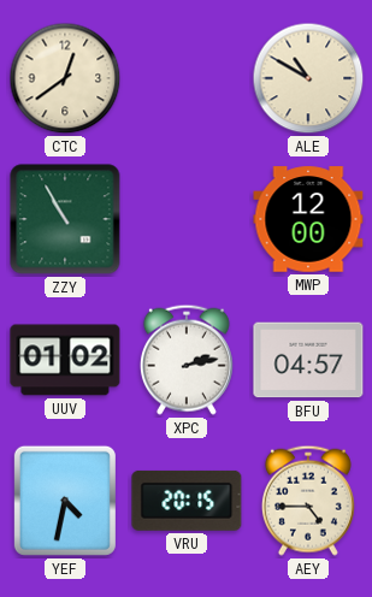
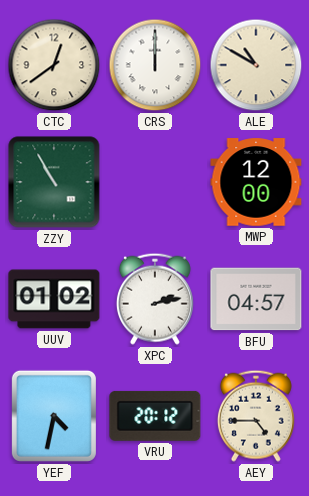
CRS: none -> 12:00 (155, 65)
VRU: 20:15 -> 20:12 (155, 416)
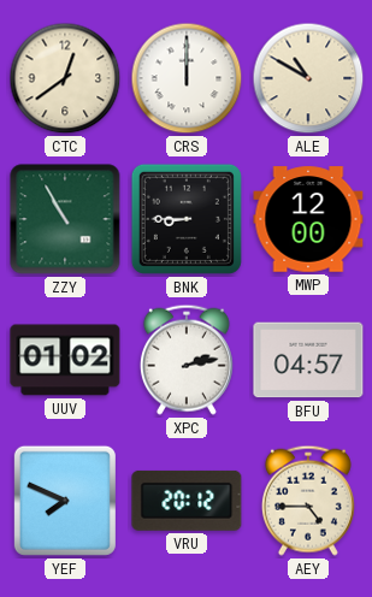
BNK: none -> 8:45 (187, 219)
YEF: 4:32 -> 7:49 (65, 501)
